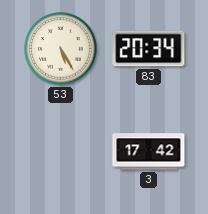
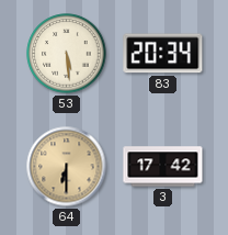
53: 5:25 -> 5:29 (67, 54)
64: none -> 6:30 (67, 167)
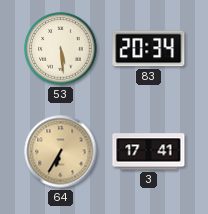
64: 6:30 -> 6:35 (61, 152)
3: 17:42 -> 17:41 (149, 152)
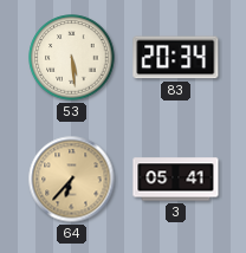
64: 6:35 -> 6:37 (72, 180)
3: 17:41 -> 05:41 (176, 180)
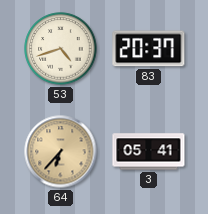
53: 5:29 -> 4:42 (61, 49)
83: 20:34 -> 20:37 (149, 49)
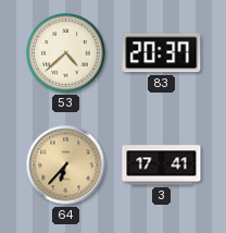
53: 4:42 -> 4:38 (66, 53)
3: 05:41 -> 17:41 (162, 165)
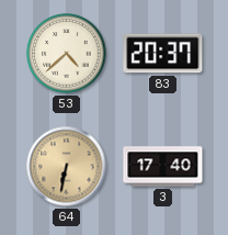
64: 6:37 -> 6:32 (67, 167)
3: 17:41 -> 17:40 (163, 167)
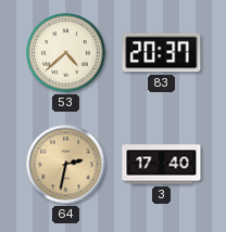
64: 6:32 -> 2:32 (66, 165)
